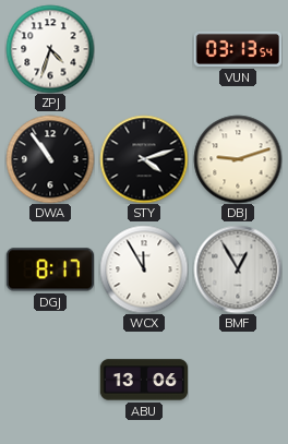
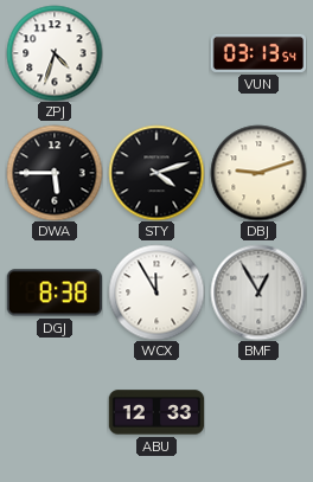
DWA: 10:54 -> 5:45 (55, 173)
DGJ: 8:17 -> 8:38 (53, 293)
ABU: 13:06 -> 12:33 (156, 412)
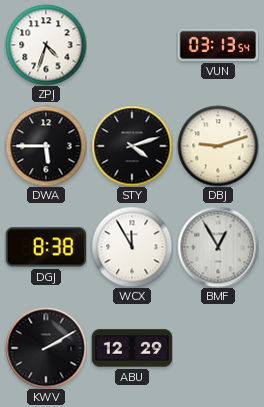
KWV: none -> 2:10 (46, 348)
ABU: 12:33 -> 12:29 (132, 348)
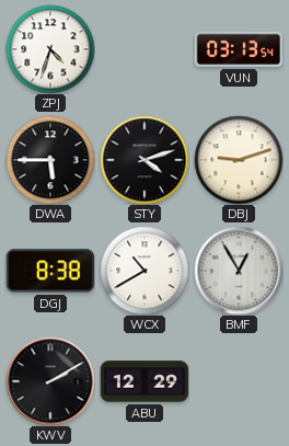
WCX: 11:55 -> 10:40 (144, 271)
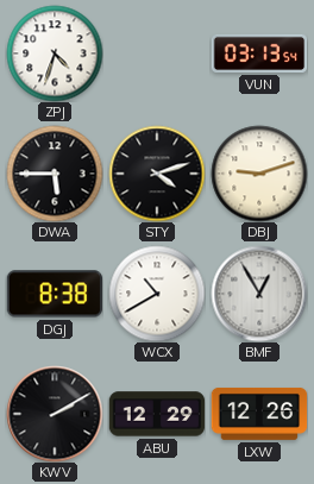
LXW: none -> 12:26 (259, 414)
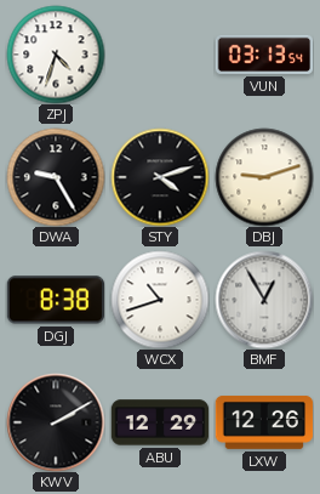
DWA: 5:45 -> 9:25 (56, 177)
WCX: 10:40 -> 10:42 (160, 300)
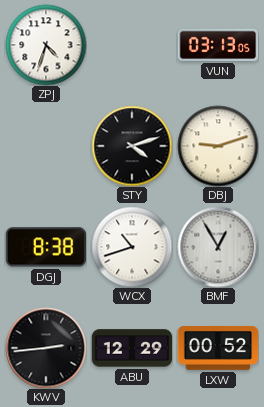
VUN: 03:13:54 -> 03:13:05 (218, 45)
DWA: 9:25 -> none (56, 177)
KWV: 2:10 -> 2:44 (46, 348)
LXW: 12:26 -> 00:52 (218, 348)
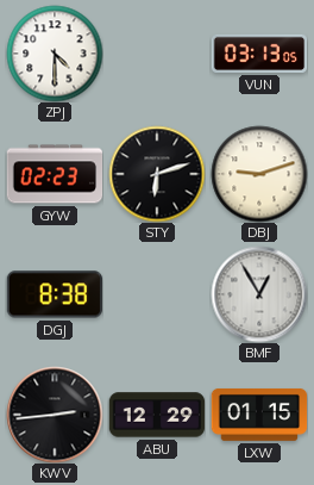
ZPJ: 4:33 -> 4:30 (55, 54)
GYW: none -> 02:23 (55, 174)
STY: 4:12 -> 6:12 (157, 174)
WCX: 10:42 -> none (132, 247)
LXW: 00:52 -> 01:15 (259, 415)
